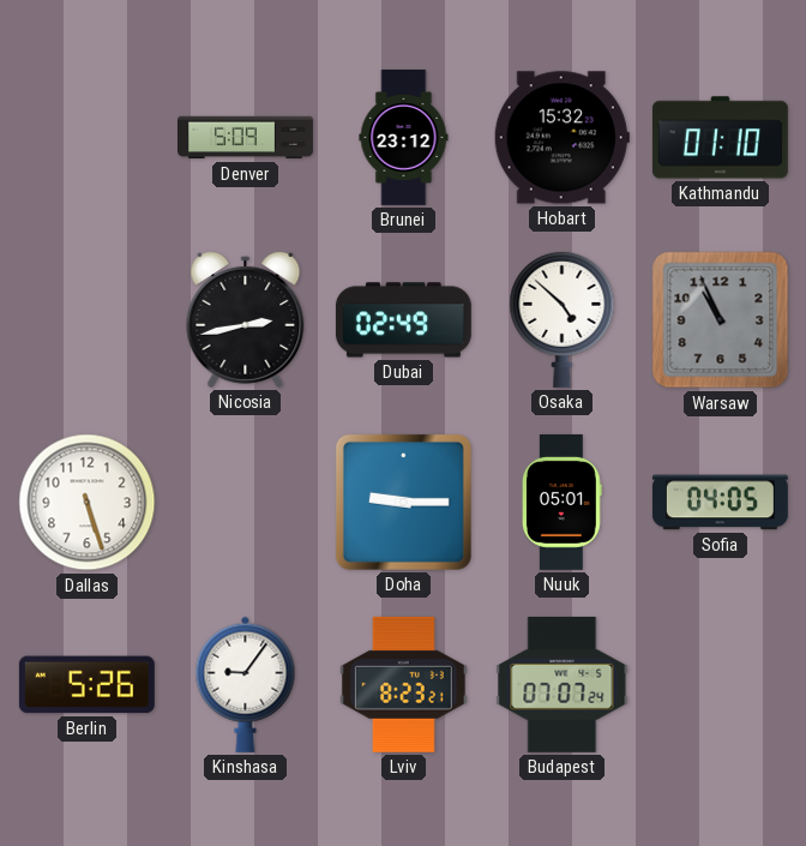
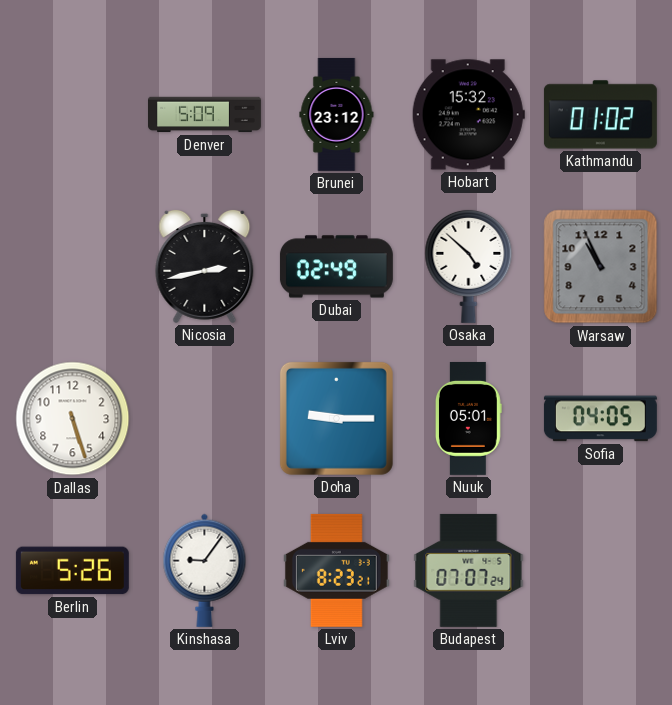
Kathmandu: 01:10 -> 01:02 (600, 115)
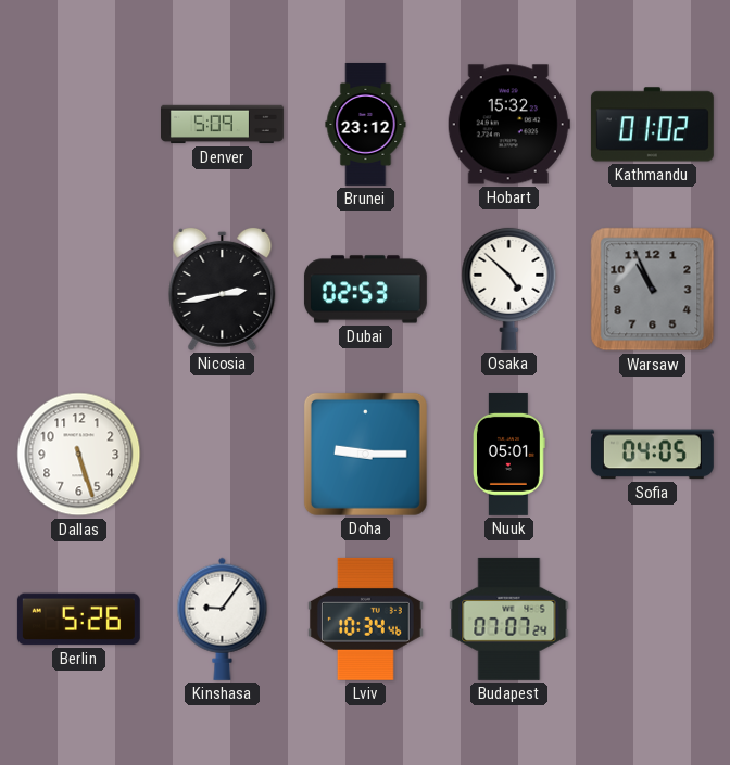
Dubai: 02:49 -> 02:53 (365, 290)
Lviv: 8:23 -> 10:34 (365, 619)
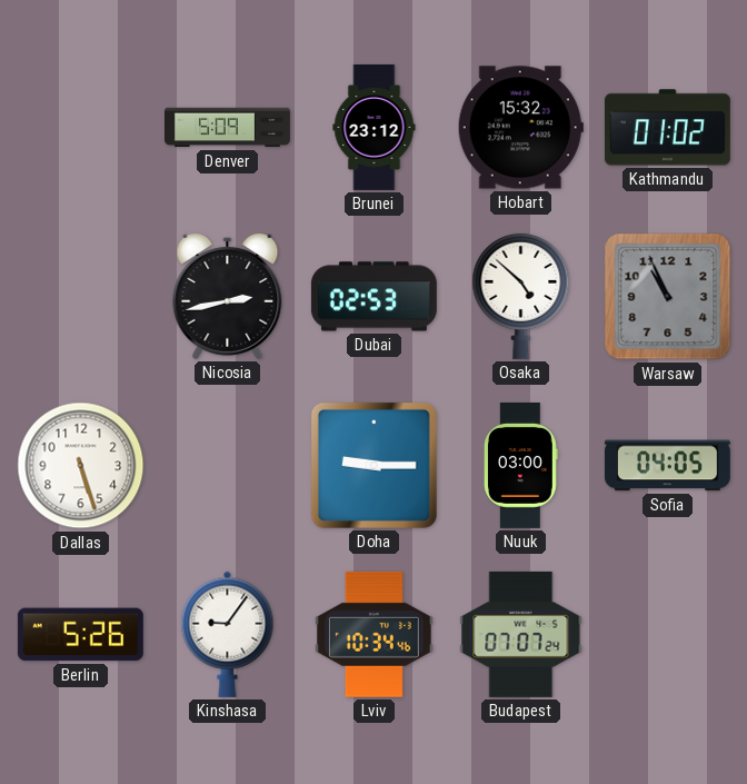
Nuuk: 05:01 -> 03:00 (521, 465)
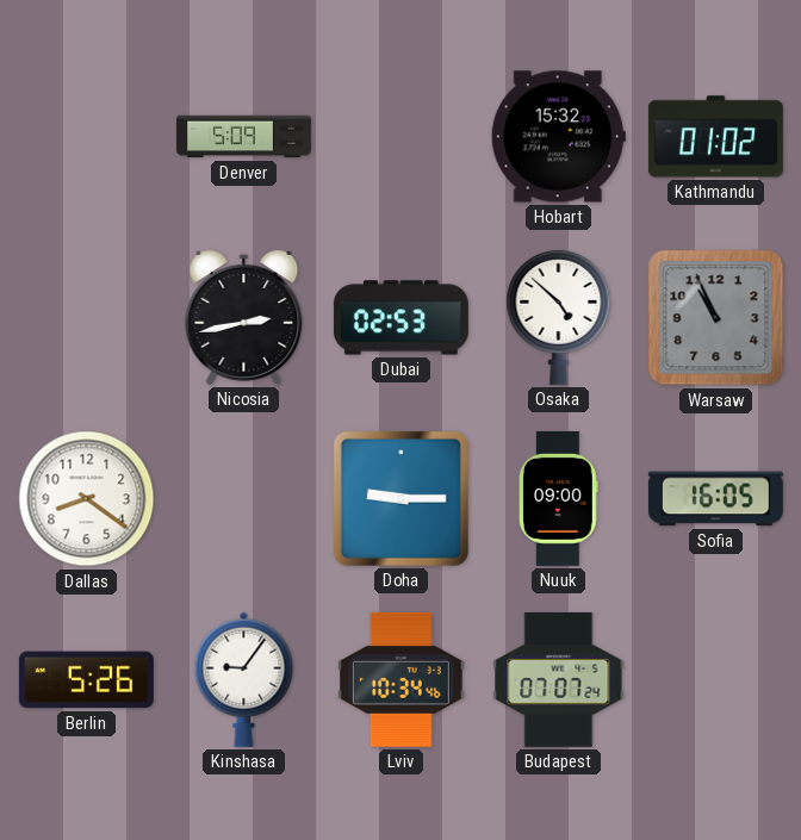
Brunei: 23:12 -> none (375, 127)
Dallas: 5:27 -> 8:21 (87, 499)
Nuuk: 03:00 -> 09:00 (559, 498)
Sofia: 04:05 -> 16:05 (715, 499)
